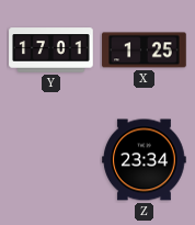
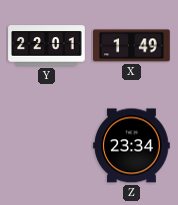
Y: 17:01 -> 22:01 (47, 46)
X: 1:25 -> 1:49 (132, 46)
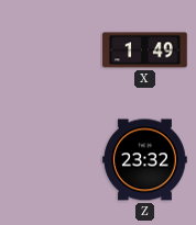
Y: 22:01 -> none (47, 46)
Z: 23:34 -> 23:32 (145, 160)
